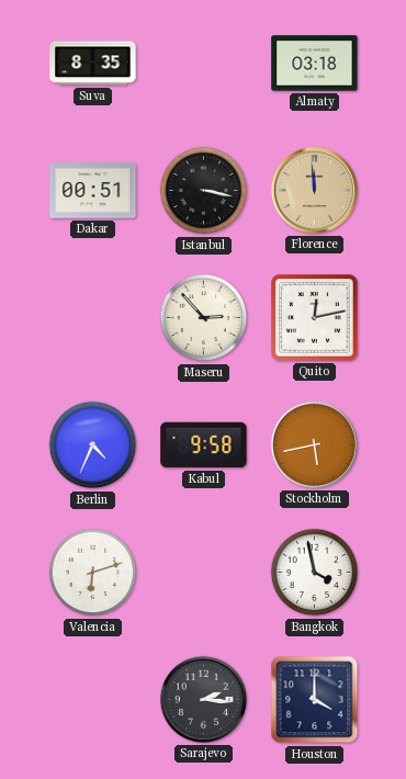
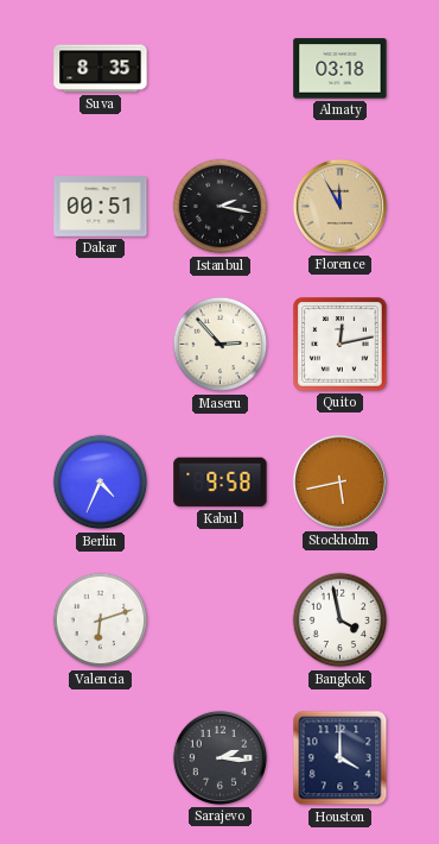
Istanbul: 3:17 -> 2:17 (221, 207)
Florence: 11:59 -> 11:55 (339, 206)
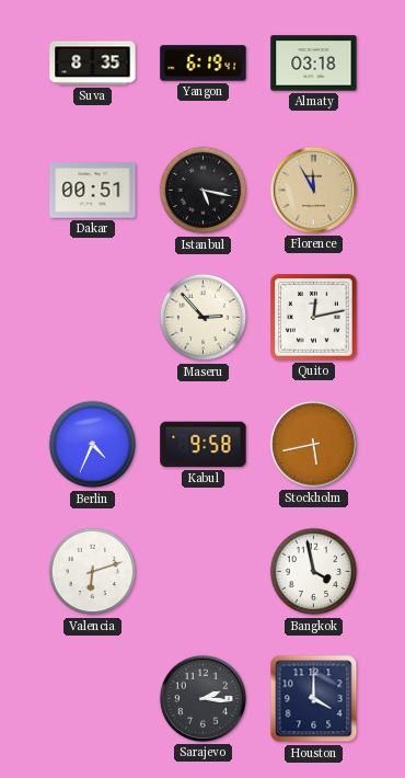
Yangon: none -> 6:19 (204, 64)
Istanbul: 2:17 -> 5:17 (204, 191)
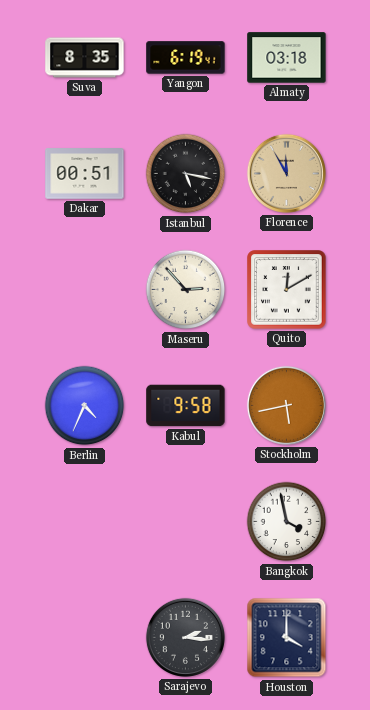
Quito: 12:13 -> 12:10 (287, 290)
Valencia: 6:12 -> none (93, 572)
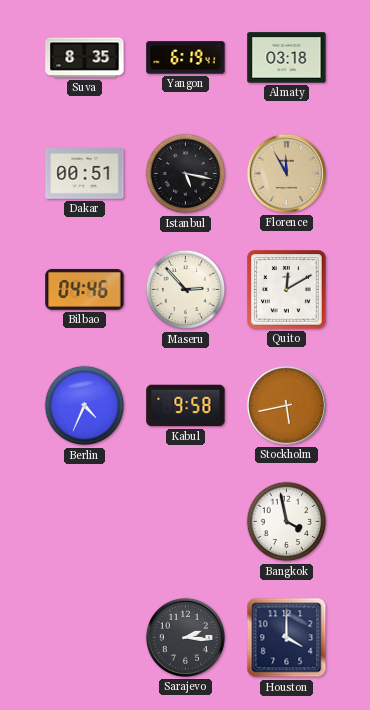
Bilbao: none -> 04:46 (85, 289)
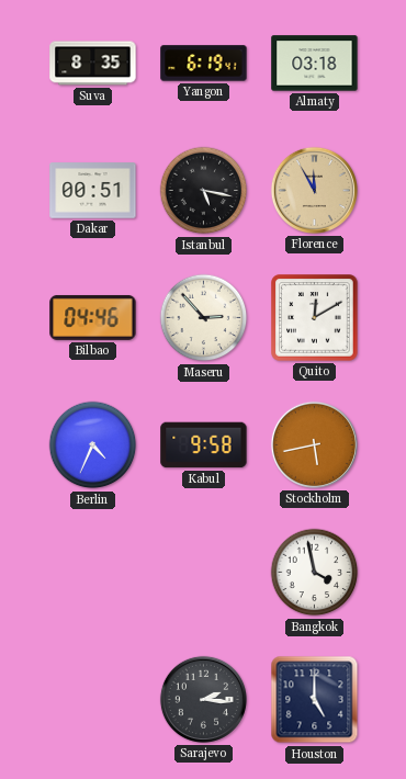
Houston: 4:00 -> 5:00 (315, 700)
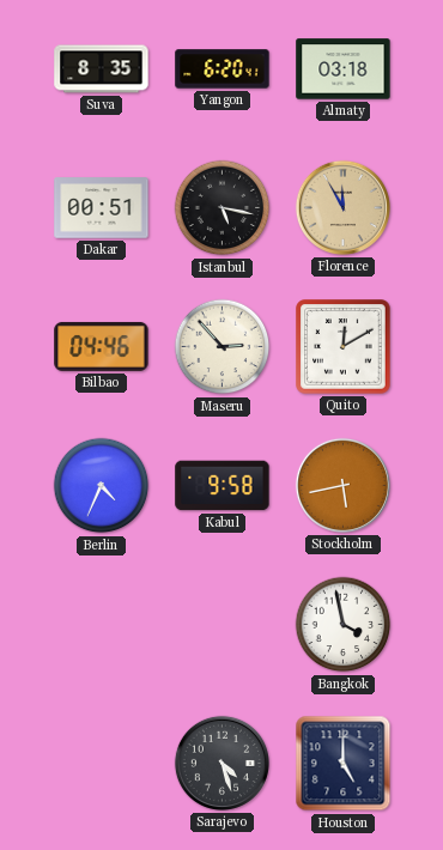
Yangon: 6:19 -> 6:20 (223, 69)
Sarajevo: 2:16 -> 4:27 (221, 763)
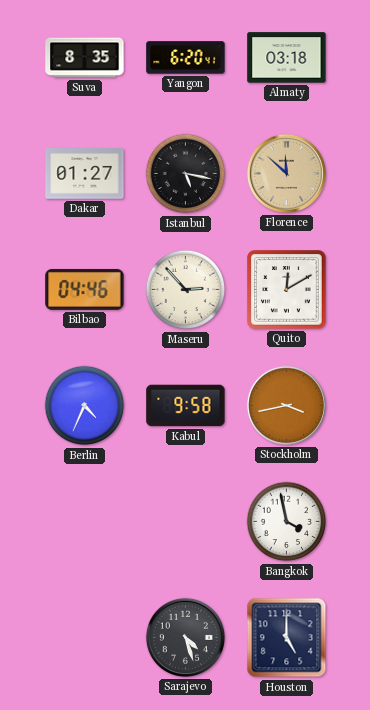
Dakar: 00:51 -> 01:27 (85, 174)
Florence: 11:55 -> 11:52 (286, 173)
Stockholm: 5:43 -> 3:43 (286, 405)
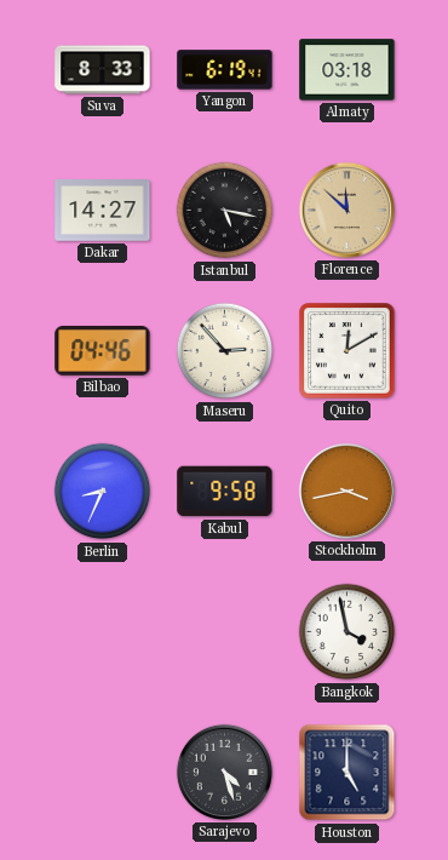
Suva: 8:35 -> 8:33 (103, 70)
Yangon: 6:20 -> 6:19 (225, 70)
Dakar: 01:27 -> 14:27 (103, 211)
Berlin: 4:34 -> 8:34 (103, 492)
